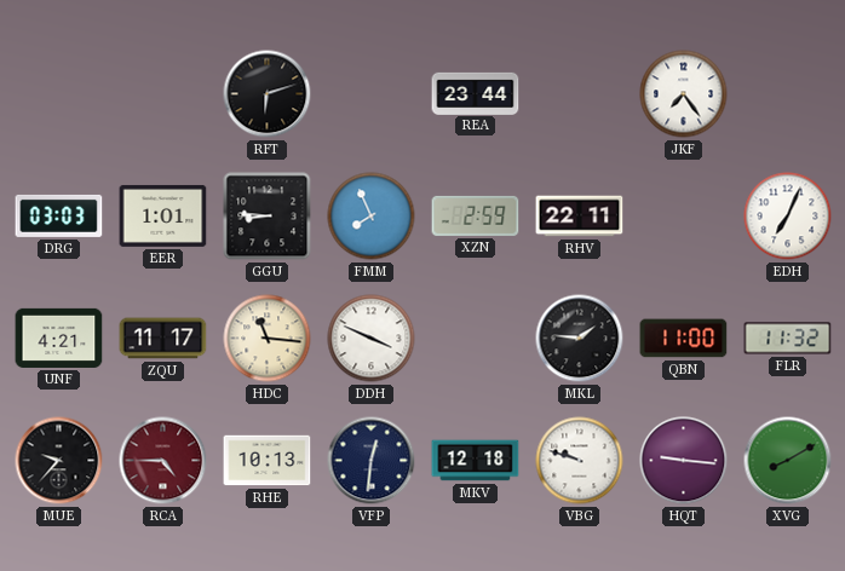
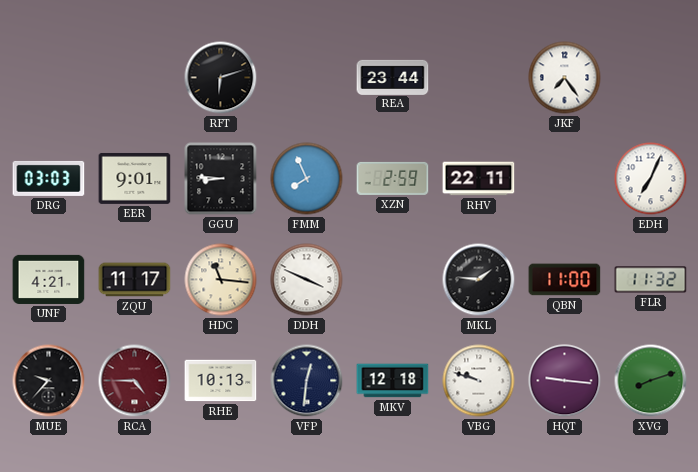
EER: 1:01 -> 9:01 (135, 178)
XVG: 8:10 -> 8:12 (651, 381)
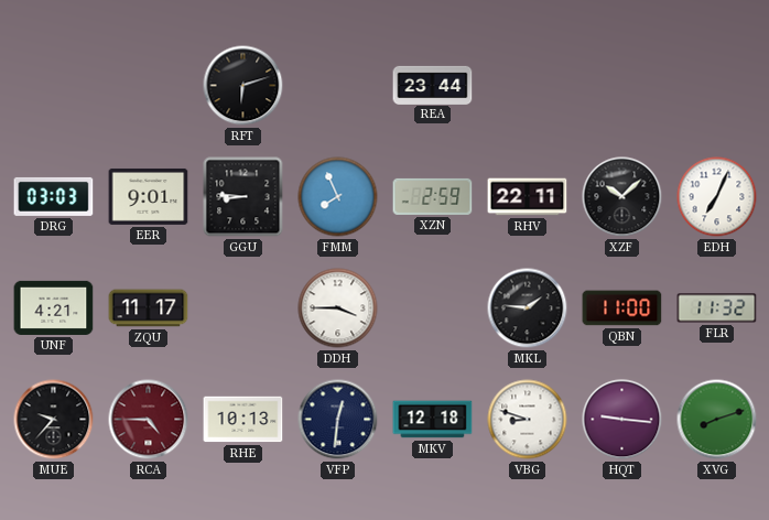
JKF: 7:24 -> none (565, 78)
XZF: none -> 10:08 (622, 197)
HDC: 11:16 -> none (221, 280)
DDH: 3:49 -> 3:45 (338, 308)
VBG: 9:48 -> 8:48 (528, 420)
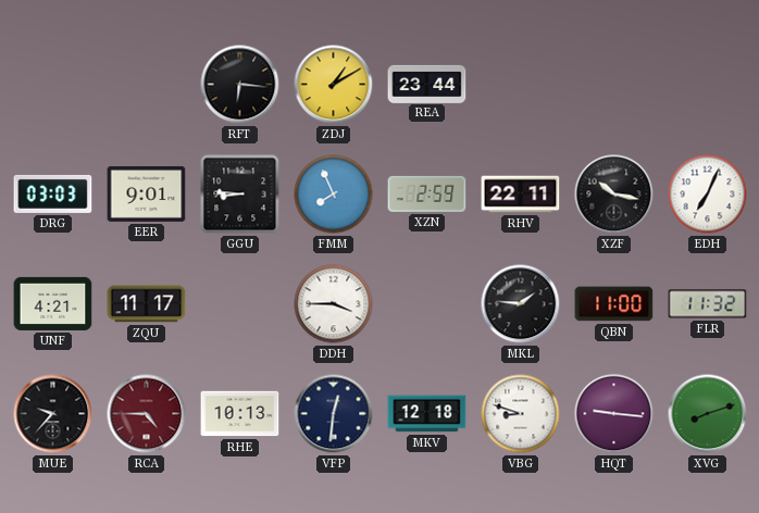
RFT: 6:12 -> 6:16 (240, 85)
ZDJ: none -> 1:10 (334, 85)
XZF: 10:08 -> 10:17 (614, 195)
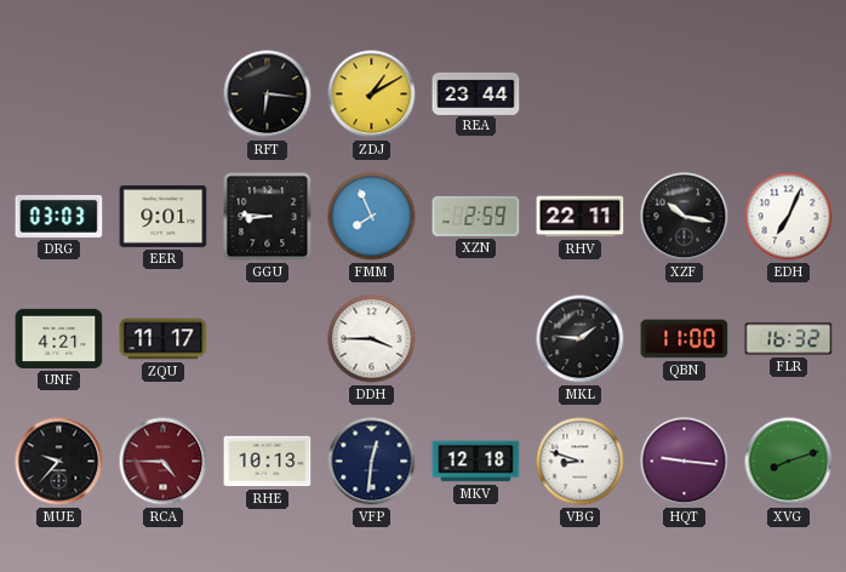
FLR: 11:32 -> 16:32 (789, 339)
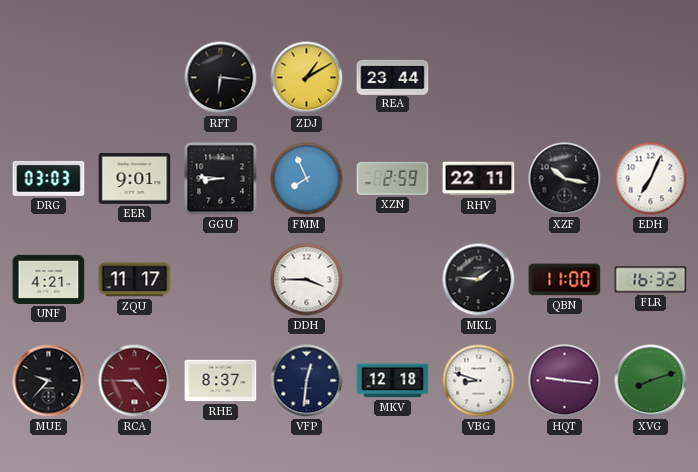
RHE: 10:13 -> 8:37 (221, 381)
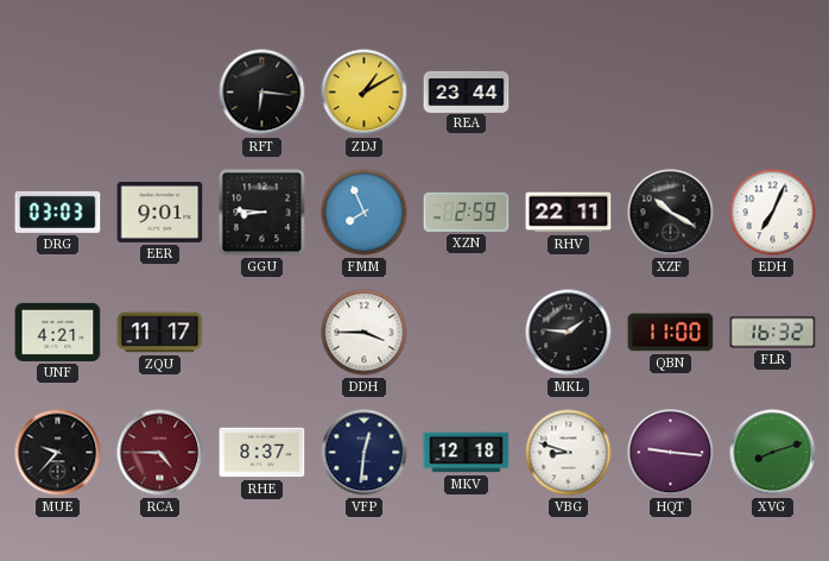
XZF: 10:17 -> 10:20 (671, 213)
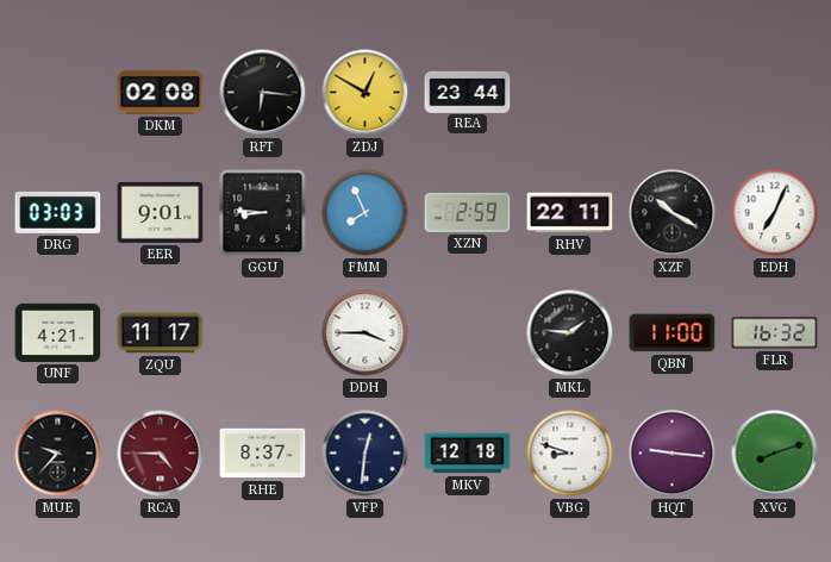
DKM: none -> 02:08 (161, 93)
ZDJ: 1:10 -> 12:50 (365, 93)
